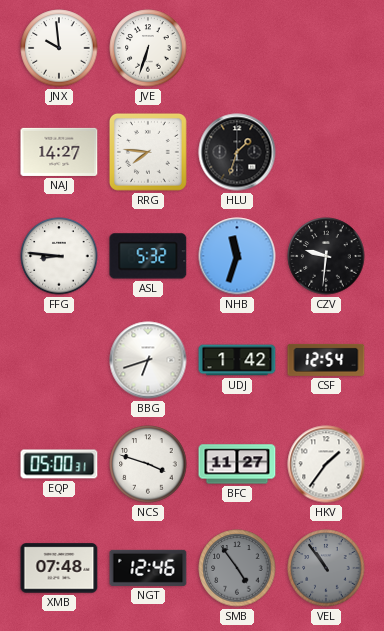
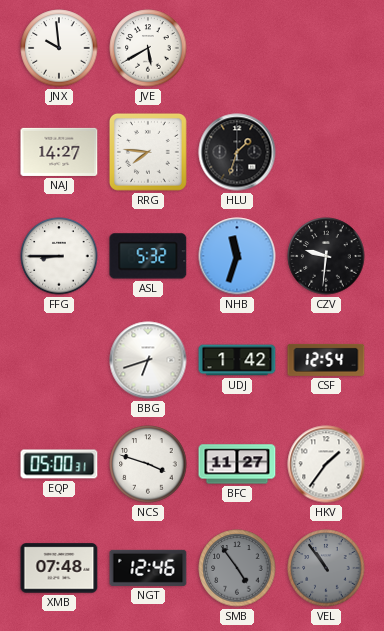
JVE: 6:33 -> 5:40 (148, 48)
FFG: 8:46 -> 8:45 (59, 256)
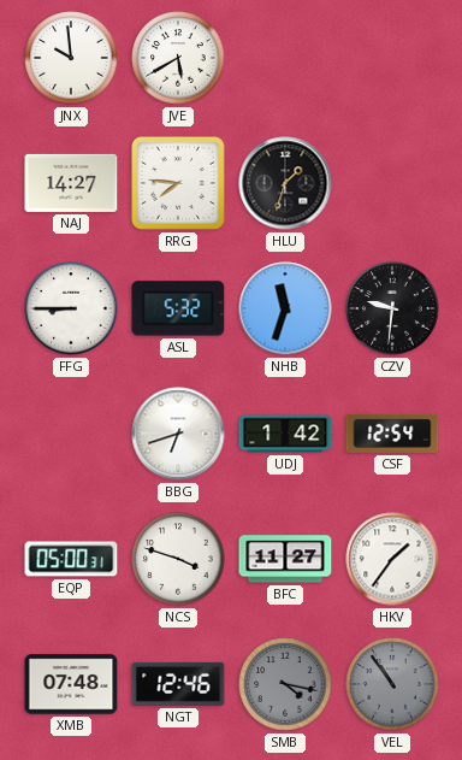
SMB: 4:54 -> 4:17 (285, 684)
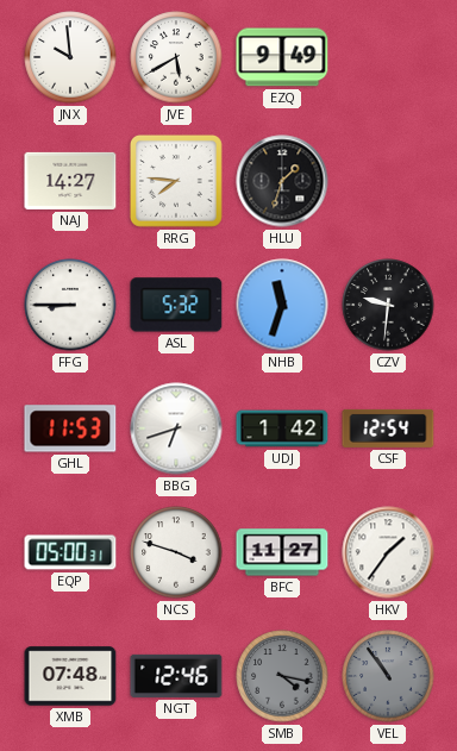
EZQ: none -> 9:49 (282, 57)
GHL: none -> 11:53 (70, 428)
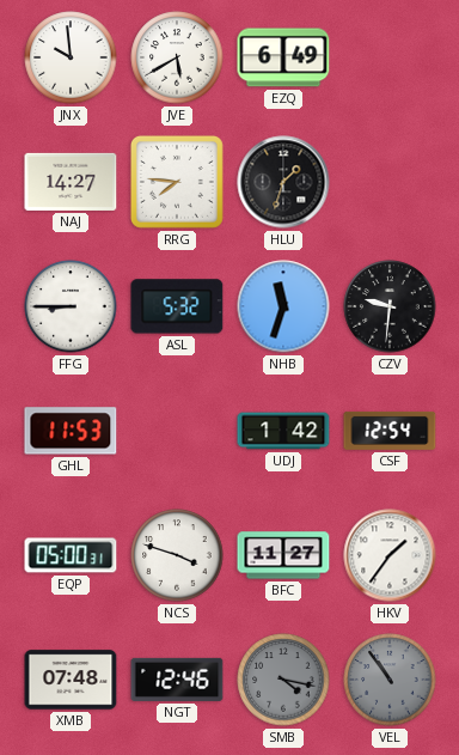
EZQ: 9:49 -> 6:49 (283, 57)
BBG: 6:42 -> none (176, 428)
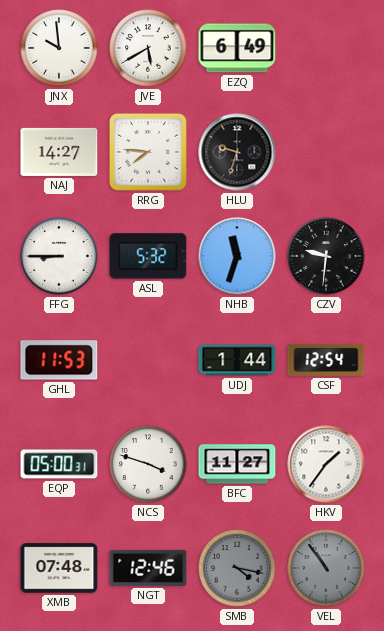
HLU: 1:33 -> 9:33 (237, 152)
UDJ: 1:42 -> 1:44 (237, 360)
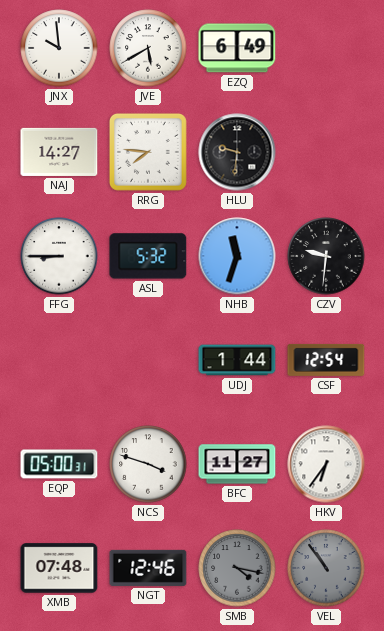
HLU: 9:33 -> 9:31 (237, 152)
GHL: 11:53 -> none (59, 360)
HKV: 1:36 -> 6:36 (326, 464)
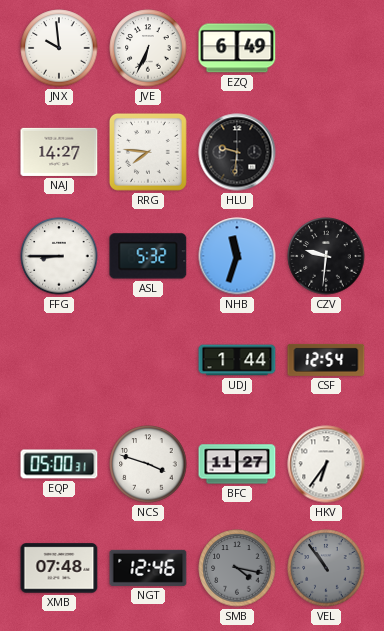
JVE: 5:40 -> 6:34 (148, 48)
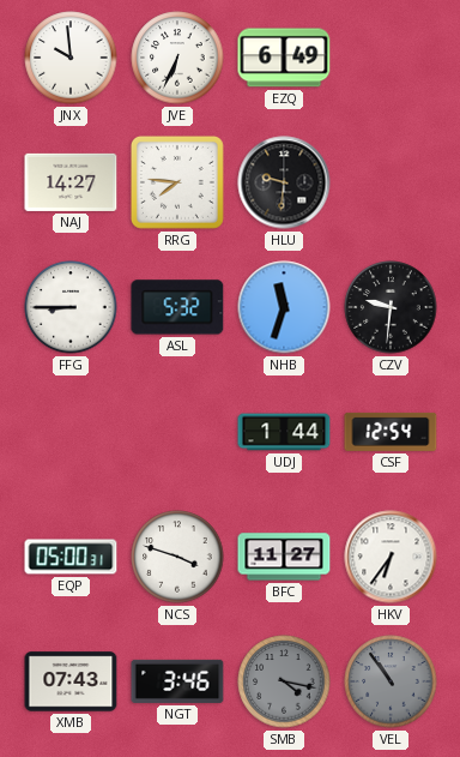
XMB: 07:48 -> 07:43 (71, 681)
NGT: 12:46 -> 3:46 (177, 681)
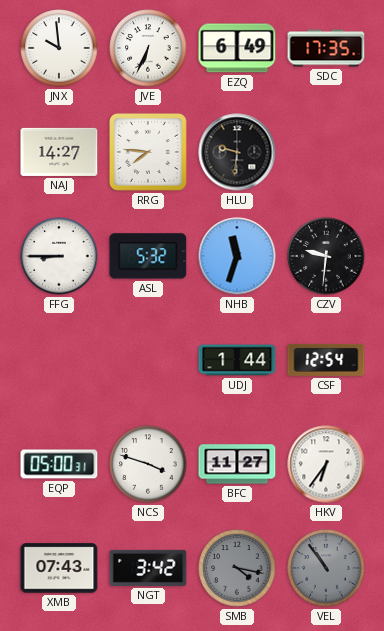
SDC: none -> 17:35 (326, 48)
NGT: 3:46 -> 3:42 (148, 568)
